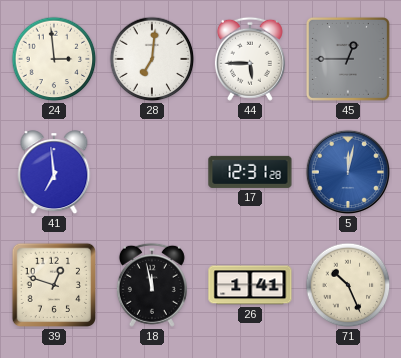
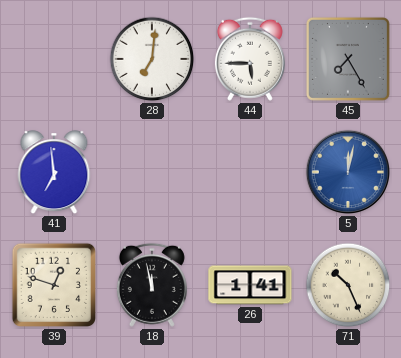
24: 2:59 -> none (54, 59)
45: 12:45 -> 7:25 (348, 59)
17: 12:31 -> none (250, 172)
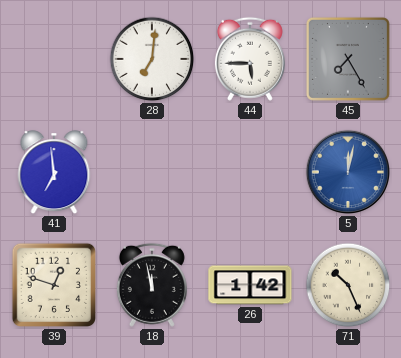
26: 1:41 -> 1:42 (250, 285)
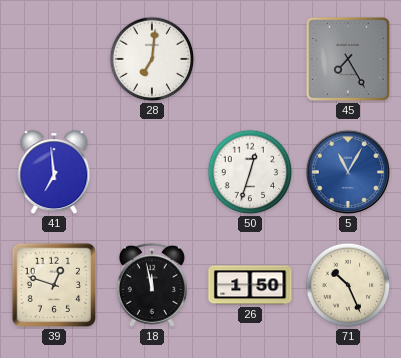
44: 5:45 -> none (250, 59)
50: none -> 12:33 (250, 172)
5: 12:02 -> 11:05 (348, 172)
26: 1:42 -> 1:50 (250, 285)
